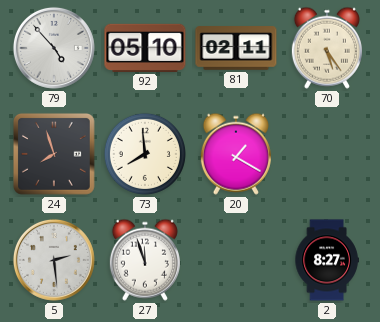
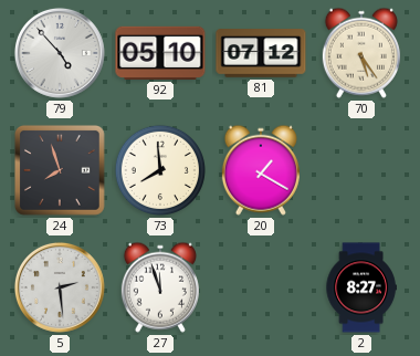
81: 02:11 -> 07:12 (261, 53)
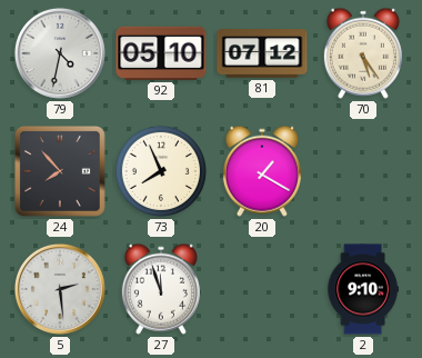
79: 4:53 -> 4:32 (60, 53)
24: 7:57 -> 7:53 (60, 171)
73: 7:59 -> 7:56 (161, 171)
2: 8:27 -> 9:10 (363, 289)
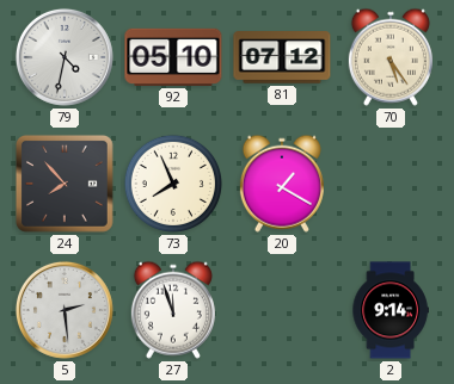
2: 9:10 -> 9:14 (391, 310)
